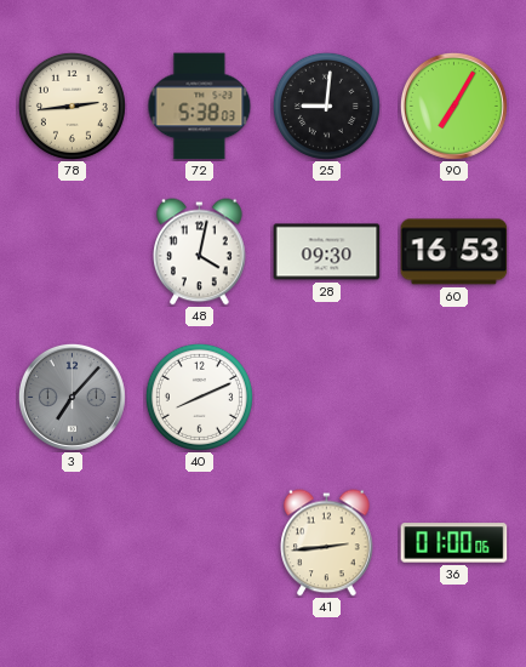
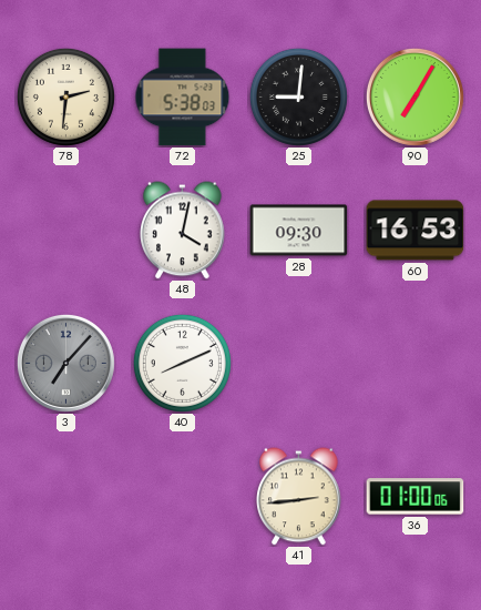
78: 2:44 -> 2:31 (65, 96)
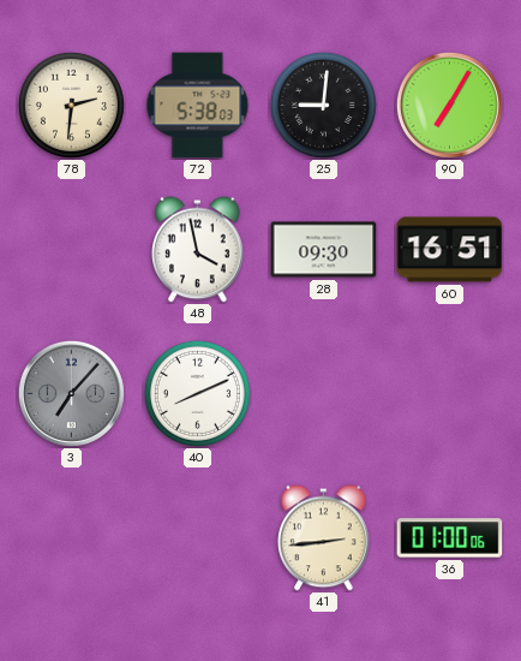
48: 4:02 -> 3:58 (198, 250)
60: 16:53 -> 16:51 (450, 250)
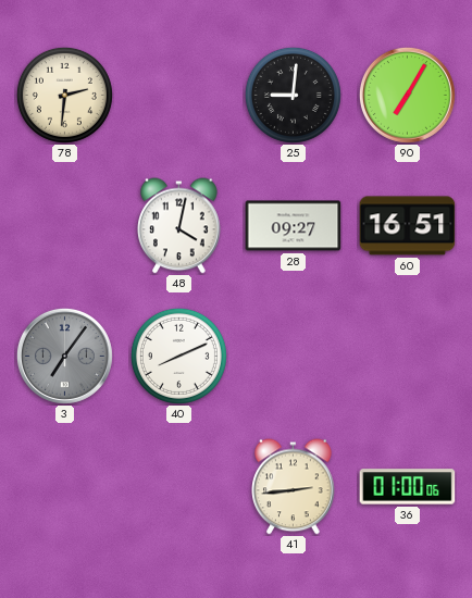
72: 5:38 -> none (198, 106)
48: 3:58 -> 4:02 (179, 226)
28: 09:30 -> 09:27 (294, 226)
3: 7:07 -> 7:06 (64, 356)
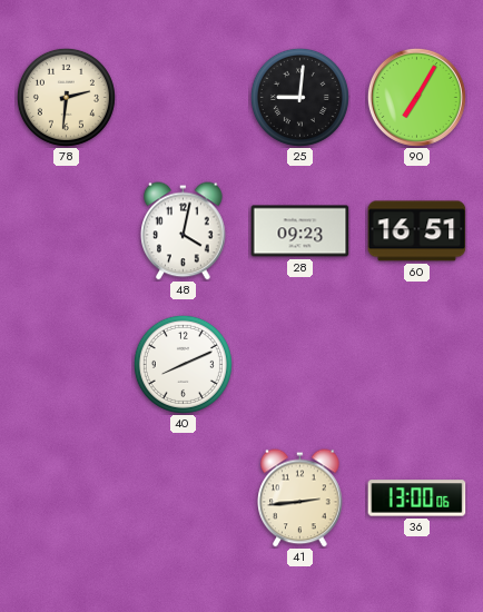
28: 09:27 -> 09:23 (300, 231)
3: 7:06 -> none (64, 356)
36: 01:00 -> 13:00 (417, 499)
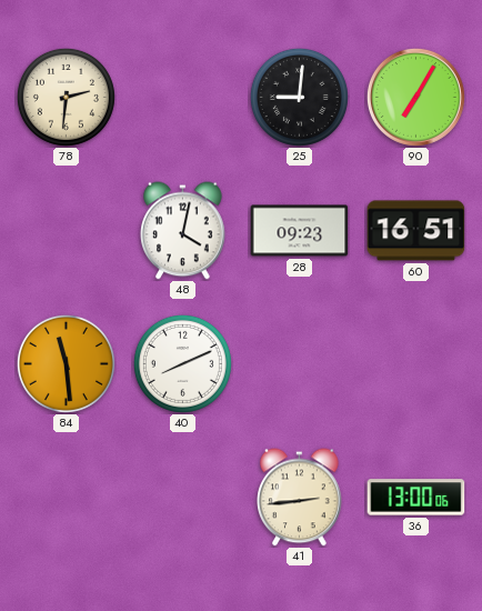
84: none -> 11:29 (66, 363)
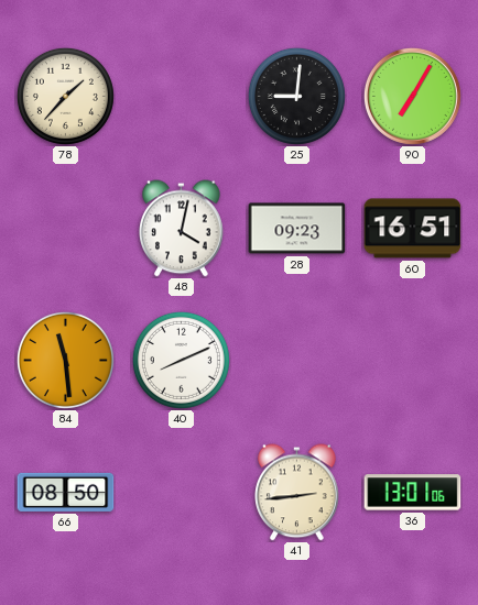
78: 2:31 -> 1:37 (65, 96)
66: none -> 08:50 (66, 492)
36: 13:00 -> 13:01 (413, 493)
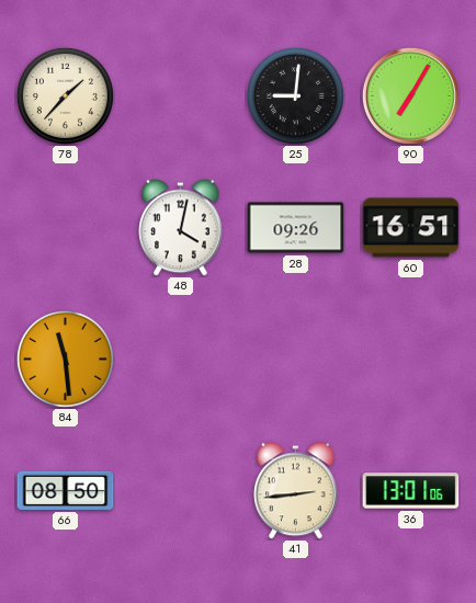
28: 09:23 -> 09:26 (296, 228)
40: 8:11 -> none (181, 360)
